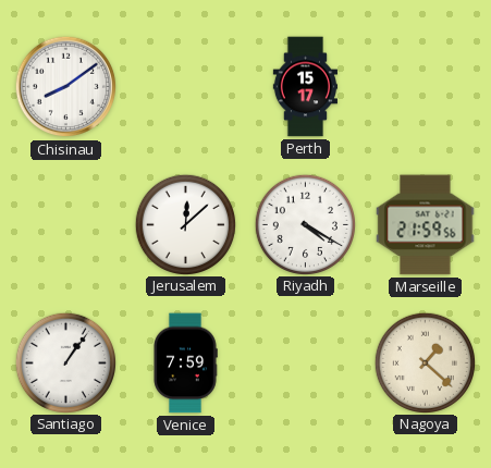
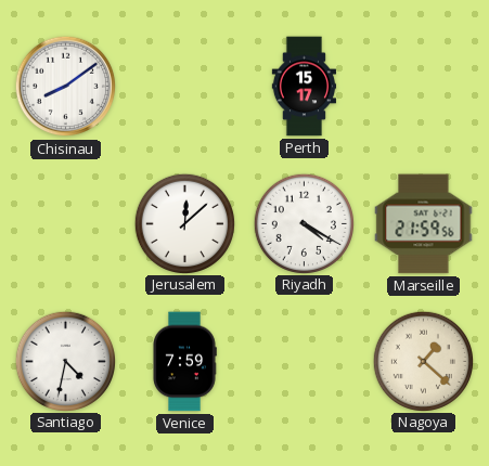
Santiago: 1:06 -> 4:32 (65, 361)
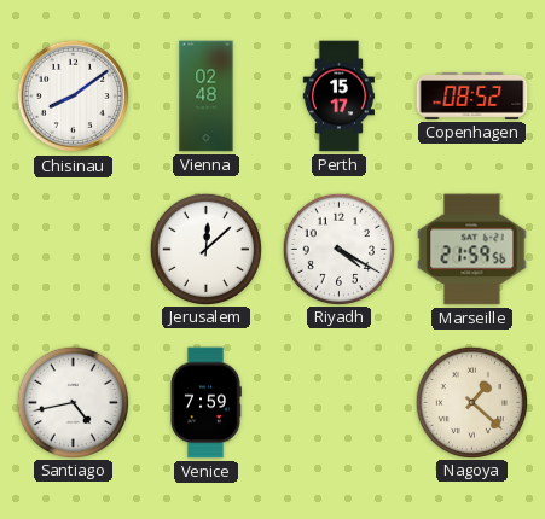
Vienna: none -> 02:48 (207, 97)
Copenhagen: none -> 08:52 (472, 97)
Santiago: 4:32 -> 4:43 (73, 402)
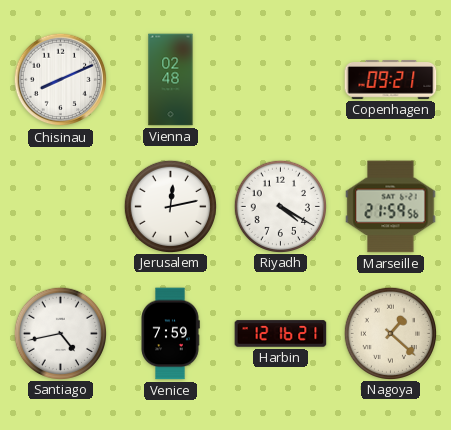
Chisinau: 8:09 -> 8:11 (61, 80)
Perth: 15:17 -> none (338, 97)
Copenhagen: 08:52 -> 09:21 (391, 80)
Jerusalem: 12:08 -> 12:13 (170, 206)
Harbin: none -> 12:16 (281, 334)
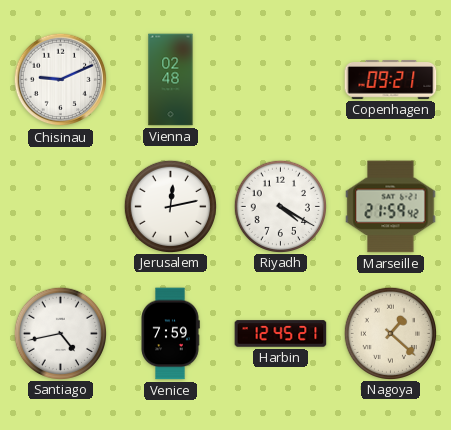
Chisinau: 8:11 -> 9:11 (61, 80)
Marseille: 21:59:56 -> 21:59:42 (391, 207)
Harbin: 12:16 -> 12:45 (281, 334)
